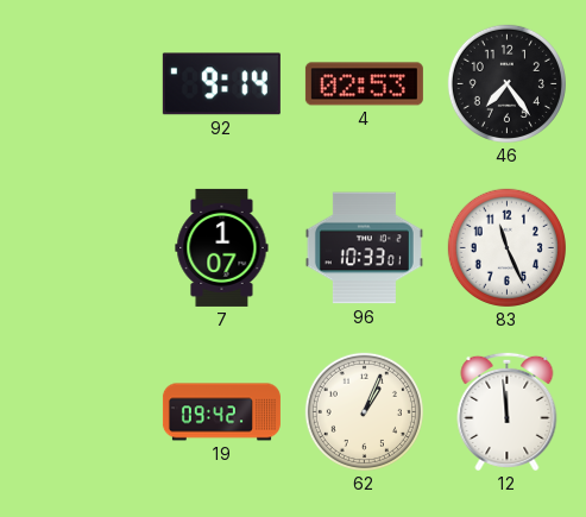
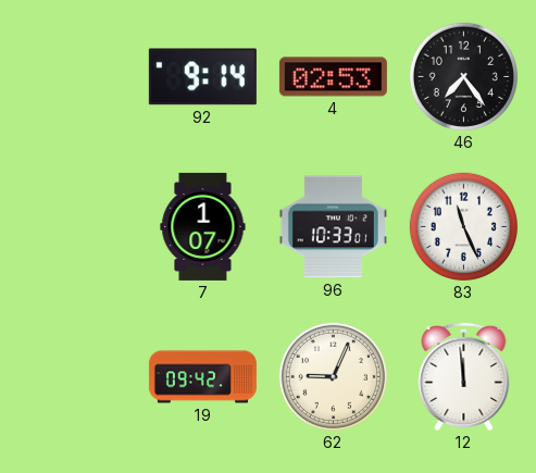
62: 1:04 -> 9:04 (333, 376)
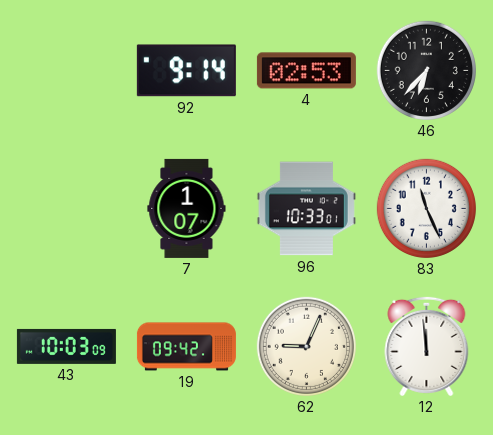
46: 7:24 -> 6:37 (426, 70)
43: none -> 10:03 (66, 346)
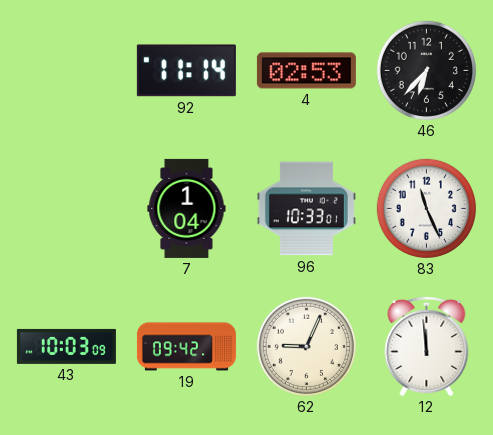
92: 9:14 -> 11:14 (186, 71)
7: 1:07 -> 1:04 (187, 208)
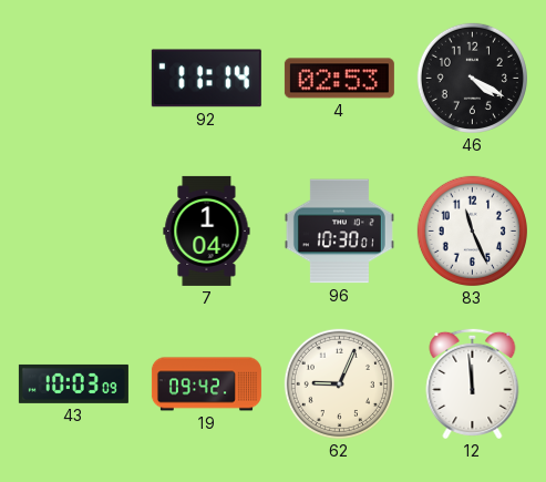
46: 6:37 -> 4:20 (472, 78)
96: 10:33 -> 10:30 (339, 232)
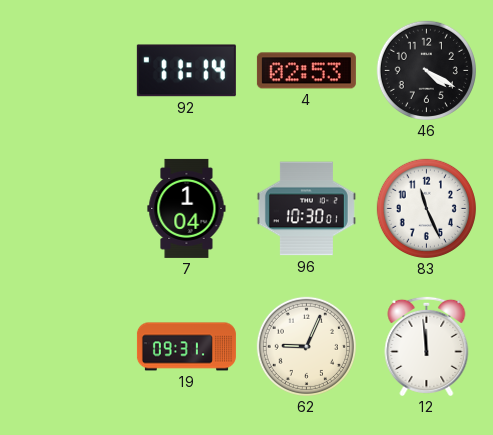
43: 10:03 -> none (73, 383)
19: 09:42 -> 09:31 (186, 347)
